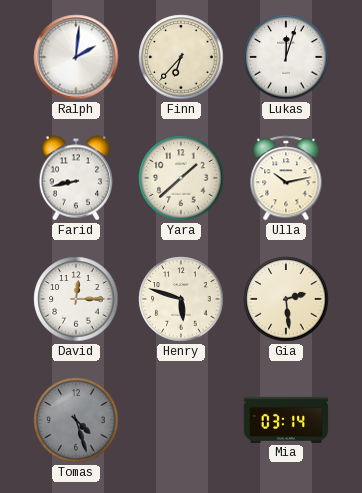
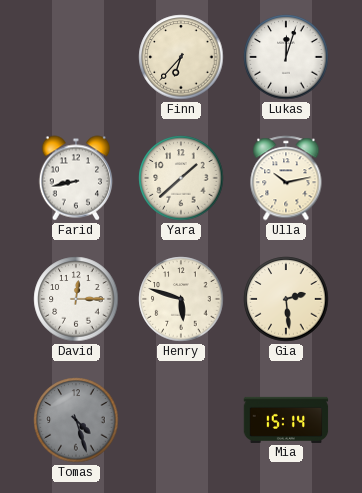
Ralph: 2:01 -> none (76, 57)
Mia: 03:14 -> 15:14 (286, 420)
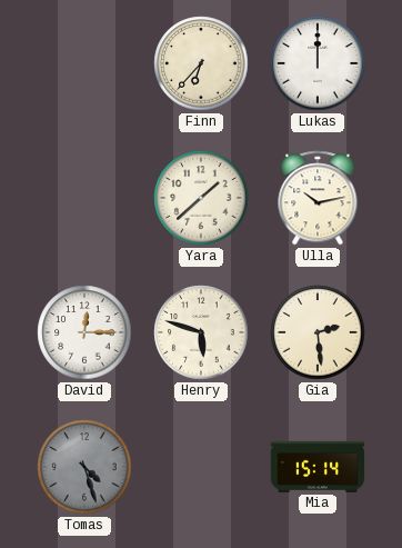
Lukas: 12:03 -> 12:00 (318, 63)
Farid: 8:43 -> none (76, 178)
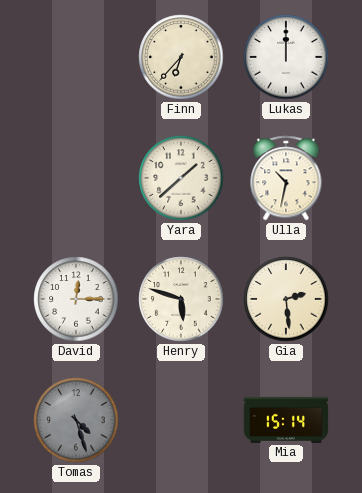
Ulla: 10:13 -> 10:32 (286, 178)
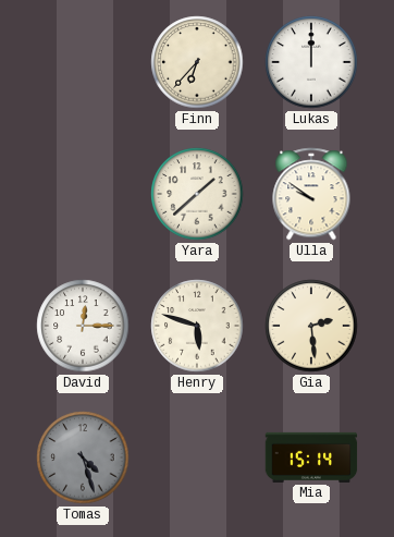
Ulla: 10:32 -> 9:51 (311, 194)
